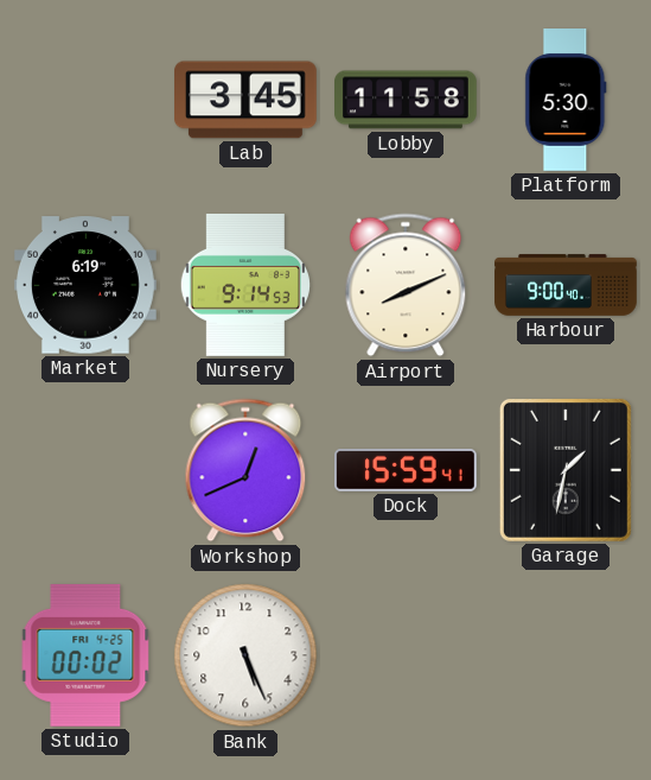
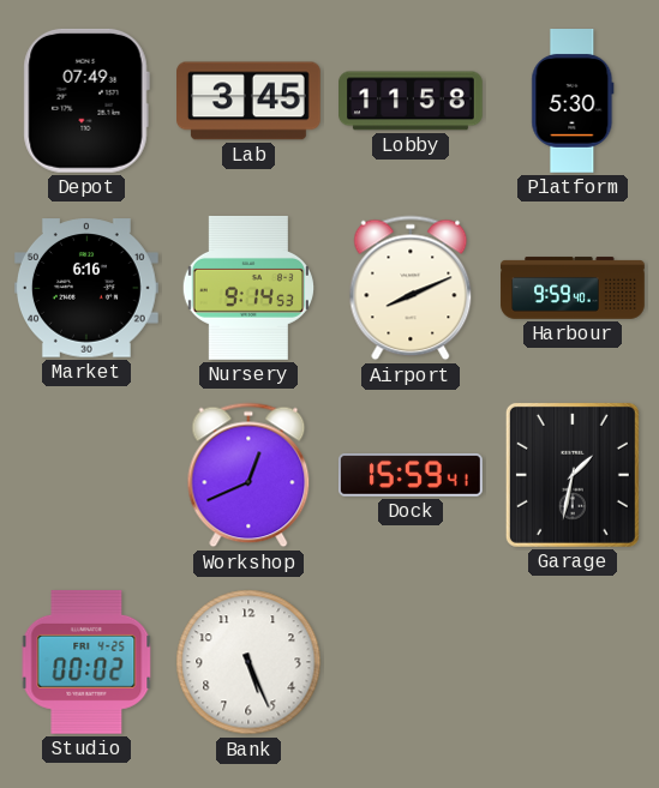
Depot: none -> 07:49 (86, 101)
Market: 6:19 -> 6:16 (86, 288)
Harbour: 9:00 -> 9:59 (573, 288)
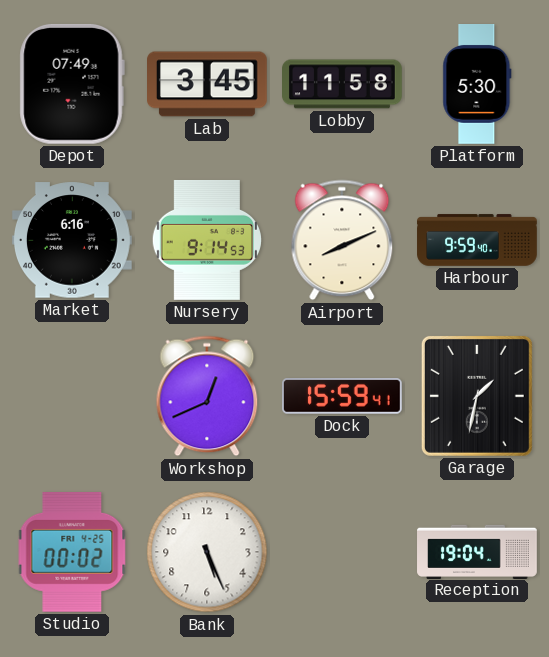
Reception: none -> 19:04 (477, 551)
